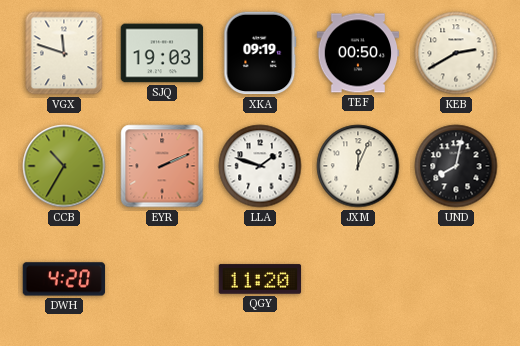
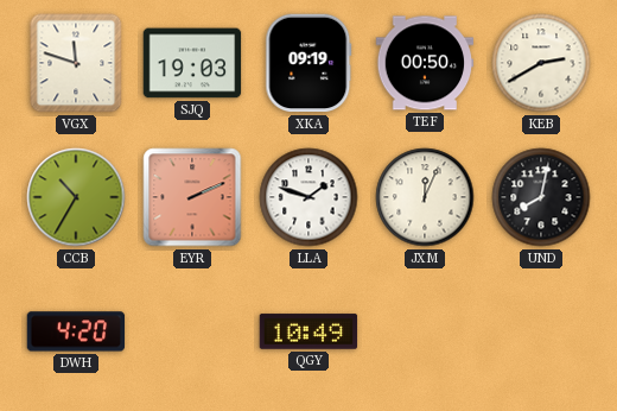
QGY: 11:20 -> 10:49 (308, 331)
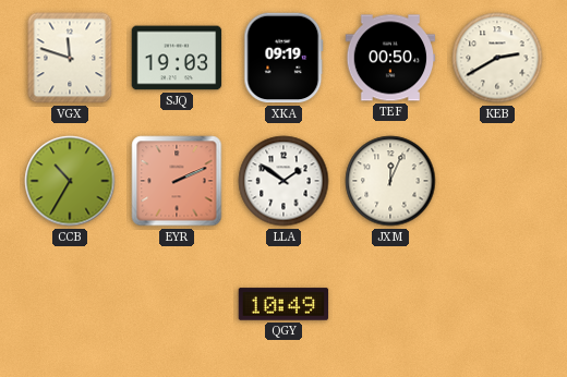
LLA: 1:48 -> 1:51 (283, 181)
UND: 8:02 -> none (541, 197)
DWH: 4:20 -> none (76, 331)
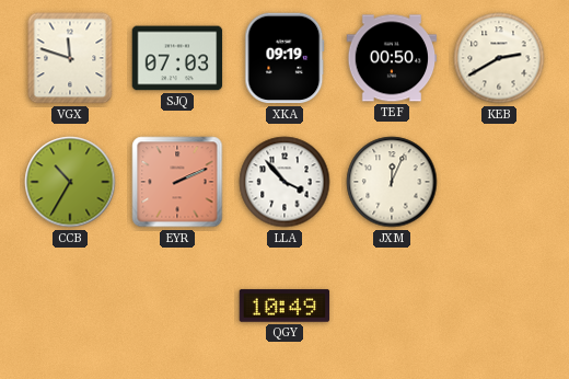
SJQ: 19:03 -> 07:03 (177, 58)
LLA: 1:51 -> 3:53 (284, 182)
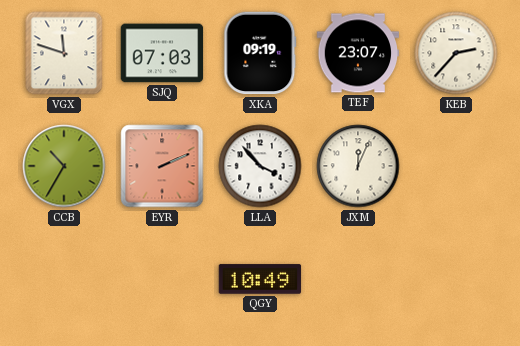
TEF: 00:50 -> 23:07 (358, 53)
KEB: 2:40 -> 2:37 (456, 53)
